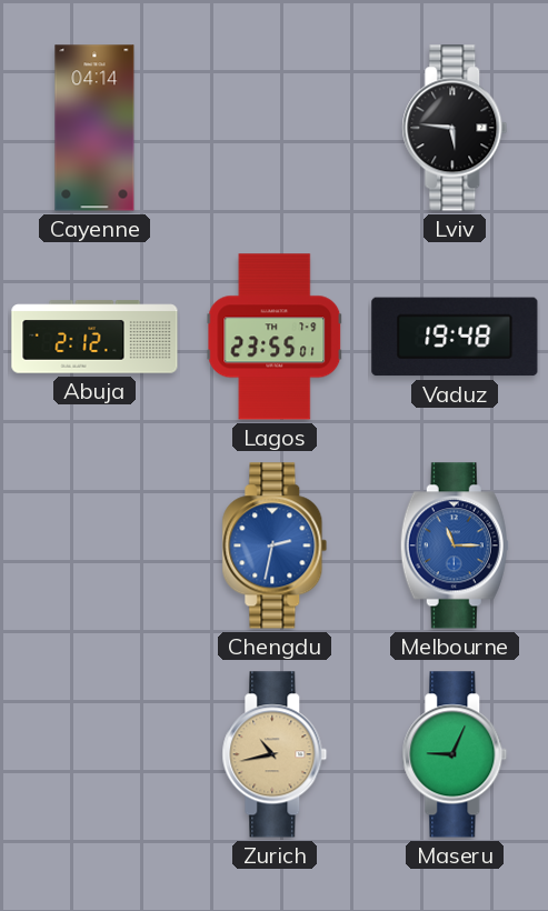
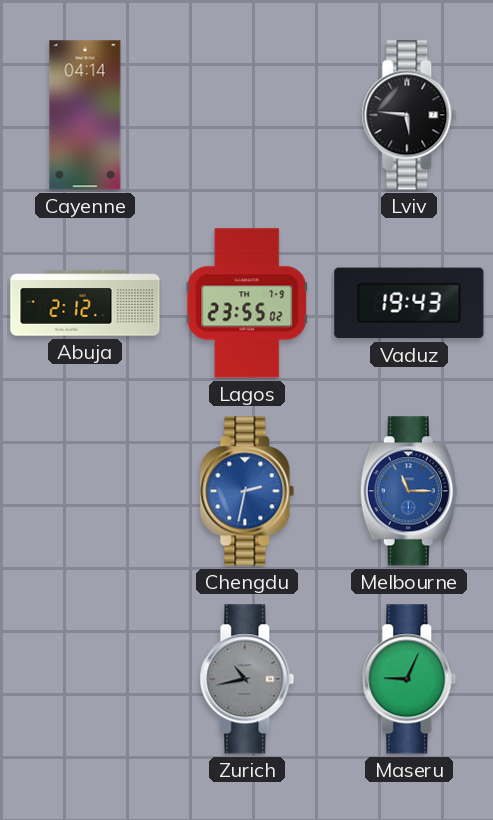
Lagos: 23:55:01 -> 23:55:02 (247, 303)
Vaduz: 19:48 -> 19:43 (409, 303)
Zurich dial: champagne -> grey (247, 679)
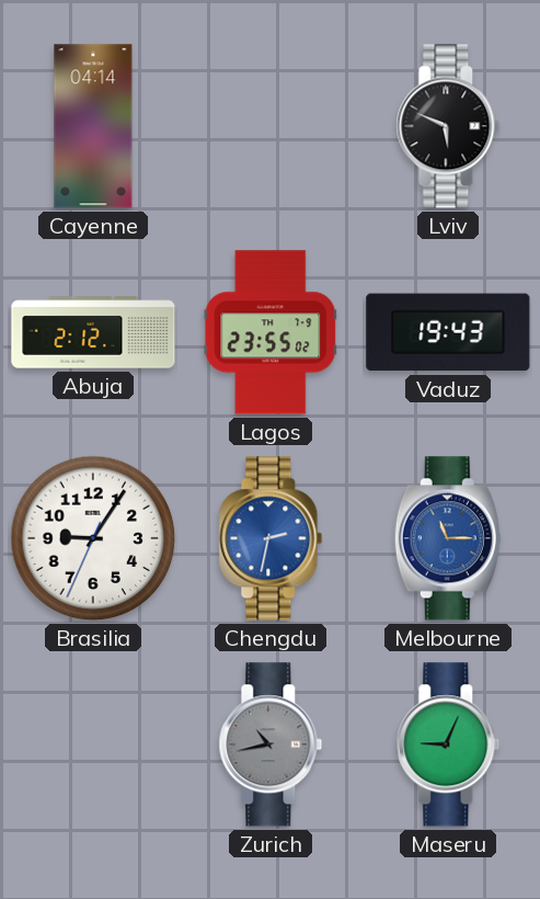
Lviv: 5:46 -> 5:49 (448, 126)
Brasilia: none -> 9:05 (93, 538)
